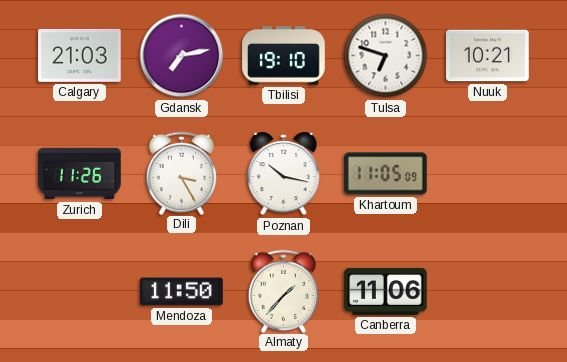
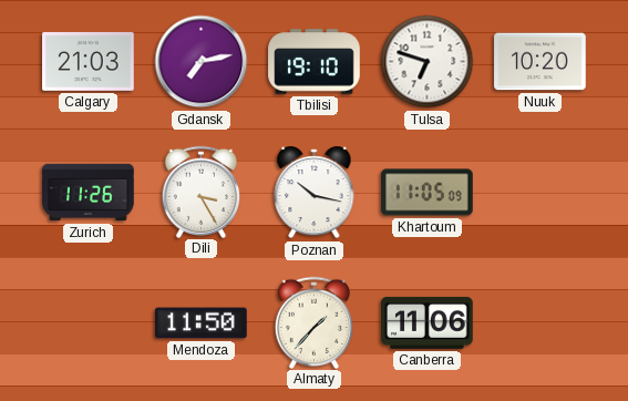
Nuuk: 10:21 -> 10:20 (541, 62)
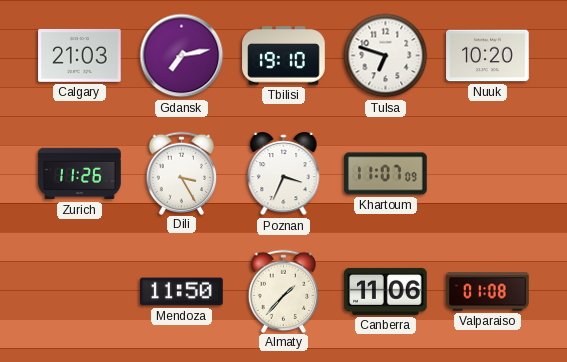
Poznan: 10:17 -> 3:34 (284, 175)
Khartoum: 11:05 -> 11:07 (386, 174)
Valparaiso: none -> 01:08 (488, 292)
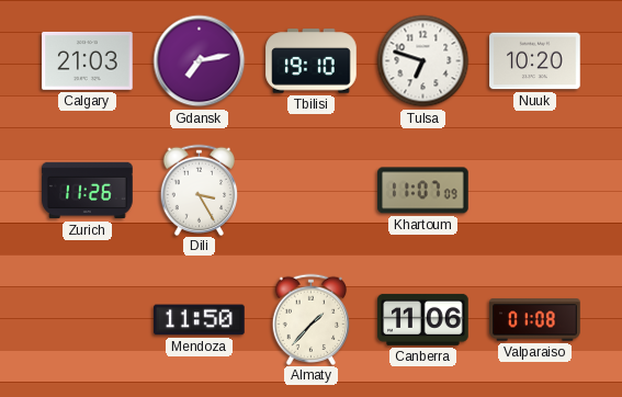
Poznan: 3:34 -> none (284, 175)
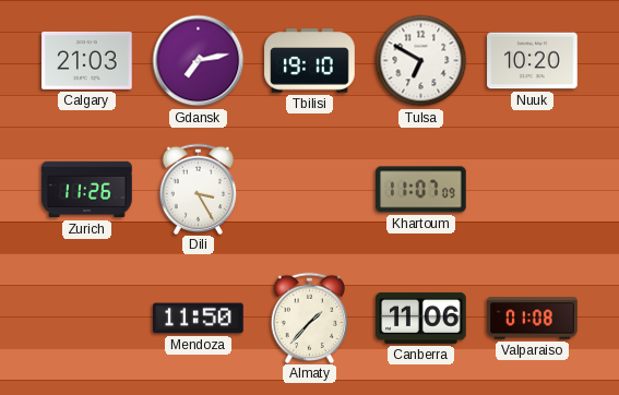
Tulsa: 6:48 -> 6:50 (421, 61)
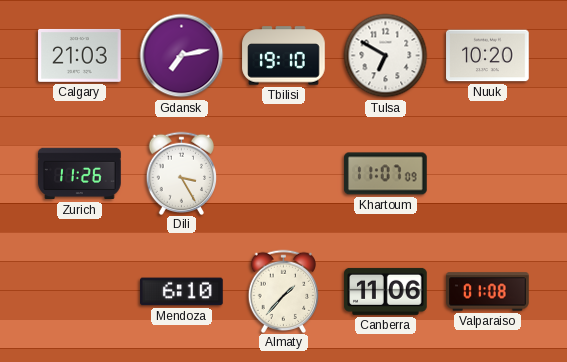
Mendoza: 11:50 -> 6:10 (182, 292)
